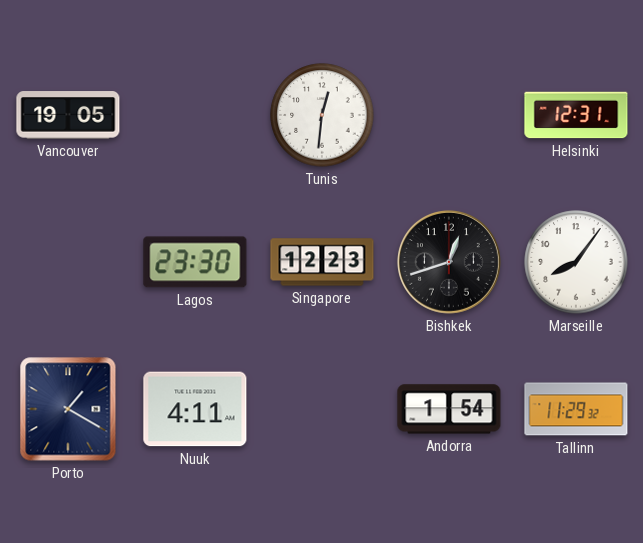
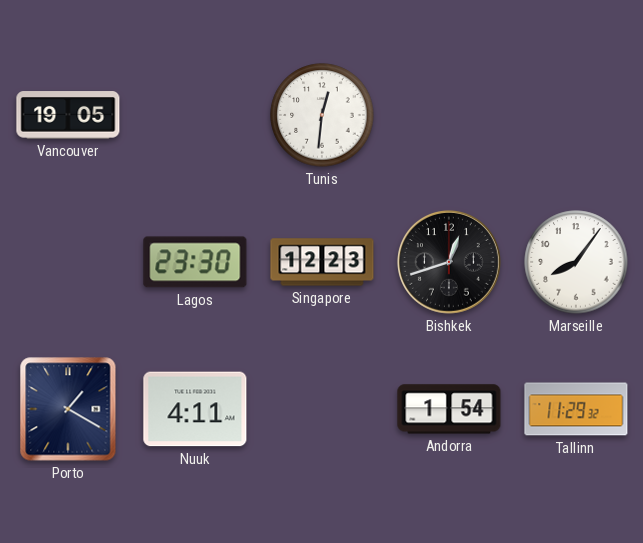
Helsinki: 12:31 -> none (576, 115)
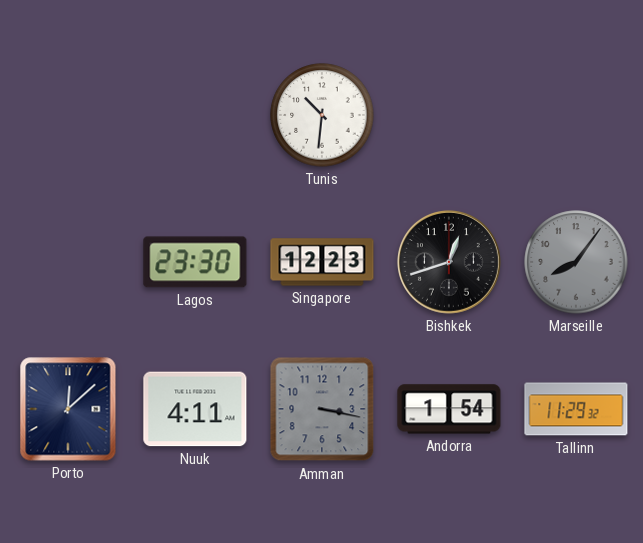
Vancouver: 19:05 -> none (68, 115)
Tunis: 12:31 -> 10:31 (322, 115)
Marseille dial: white -> grey (576, 262)
Porto: 1:20 -> 12:08 (68, 409)
Amman: none -> 3:17 (322, 409)
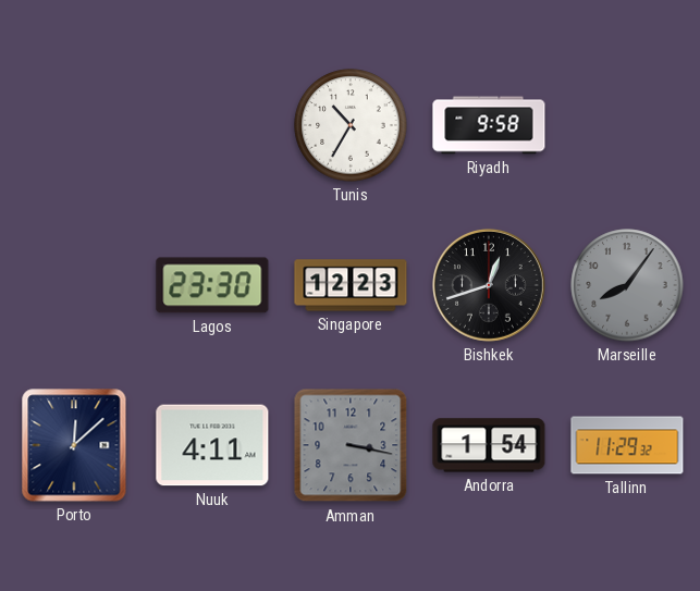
Tunis: 10:31 -> 10:35 (351, 125)
Riyadh: none -> 9:58 (489, 125)
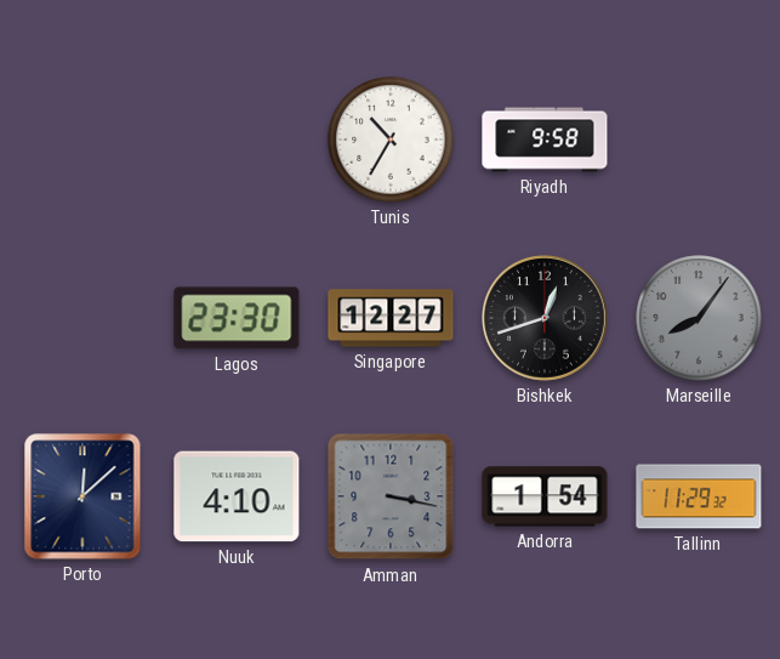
Singapore: 12:23 -> 12:27 (391, 318)
Nuuk: 4:11 -> 4:10 (237, 496)
